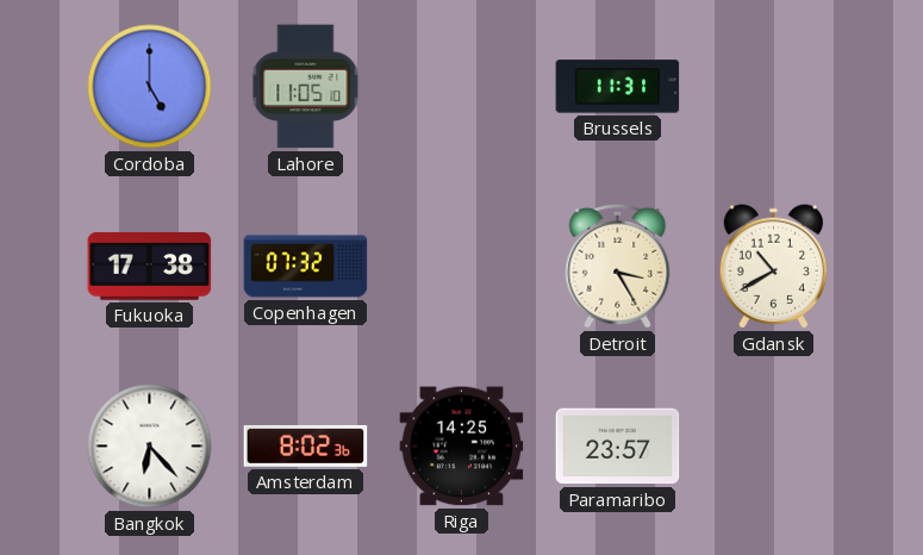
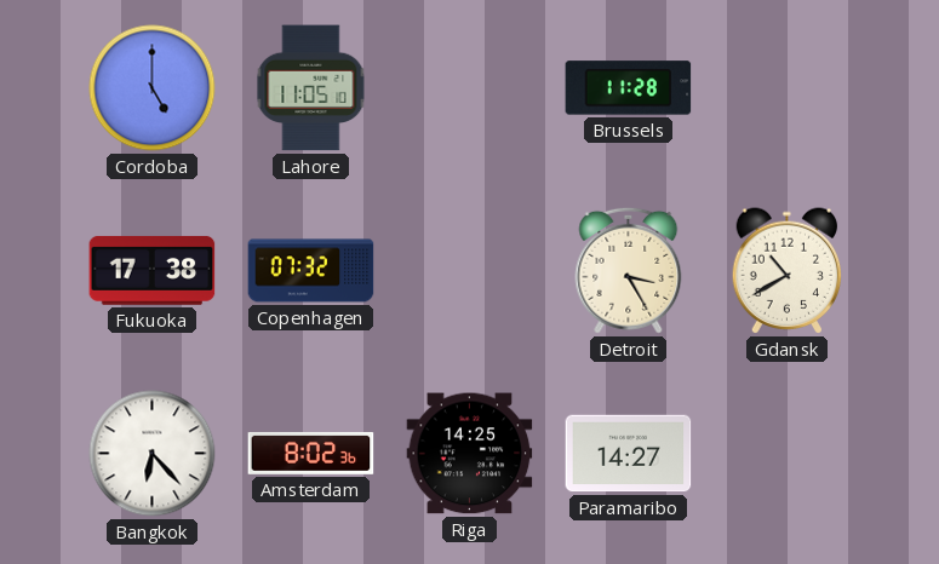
Brussels: 11:31 -> 11:28 (629, 88)
Paramaribo: 23:57 -> 14:27 (629, 454)
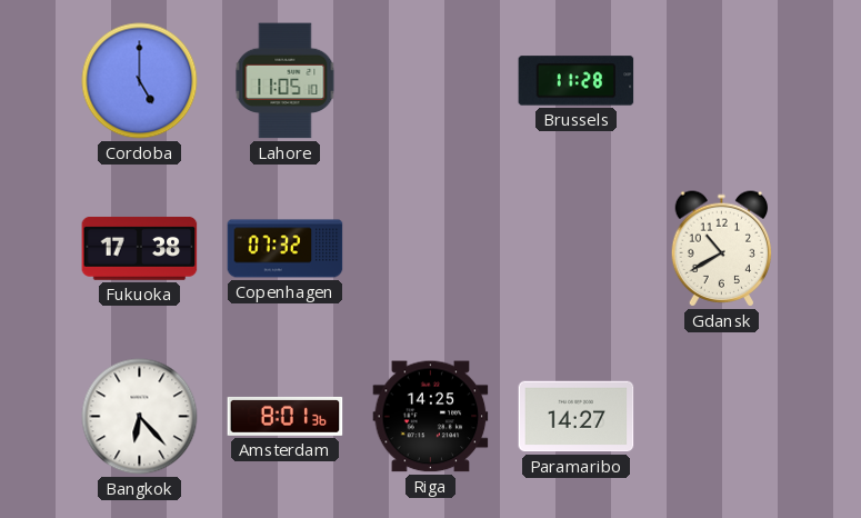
Detroit: 3:25 -> none (629, 270)
Amsterdam: 8:02 -> 8:01 (286, 416)
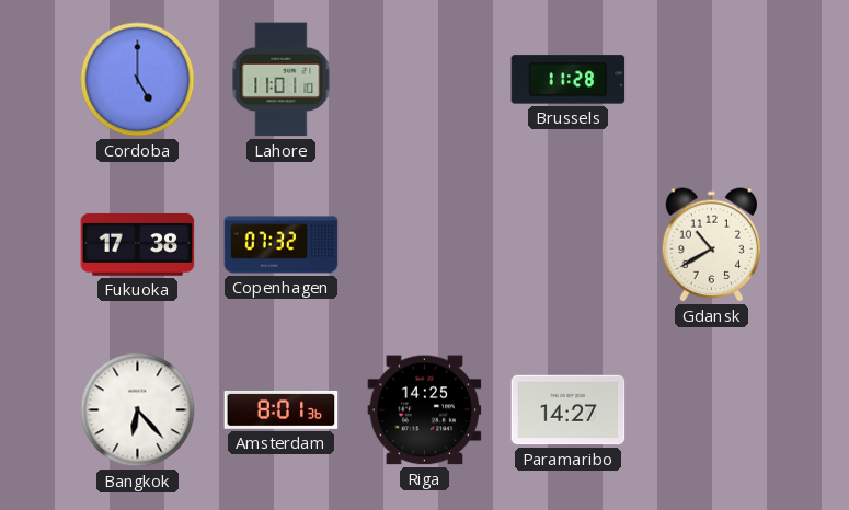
Lahore: 11:05 -> 11:01 (282, 80)
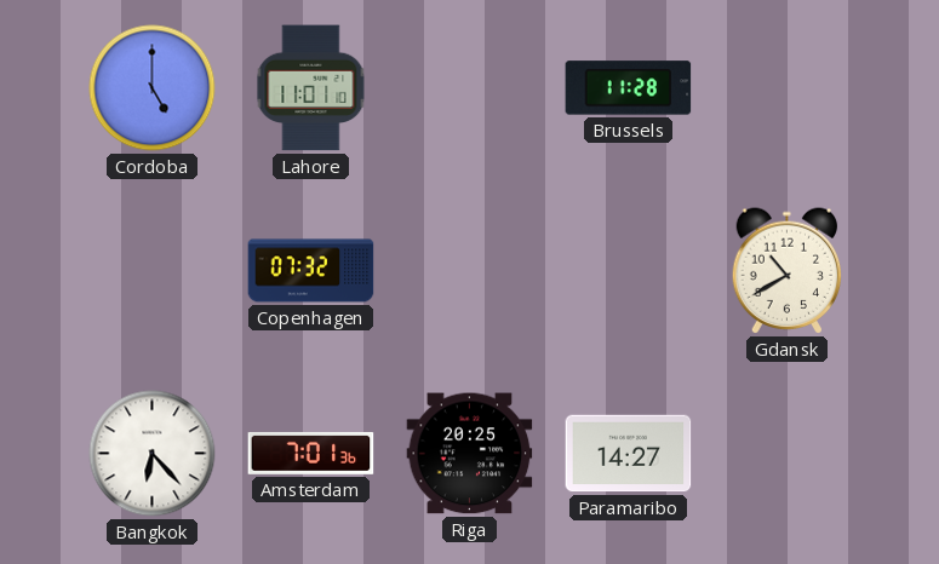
Fukuoka: 17:38 -> none (138, 244)
Amsterdam: 8:01 -> 7:01 (311, 453)
Riga: 14:25 -> 20:25 (470, 454)
